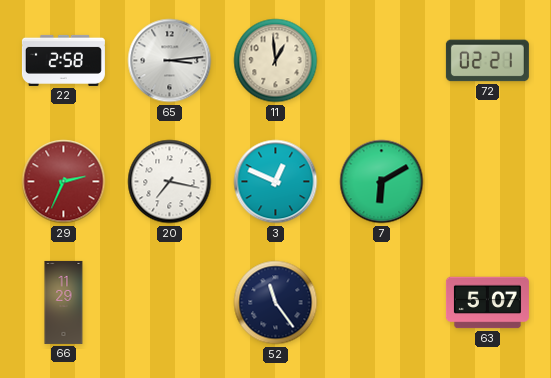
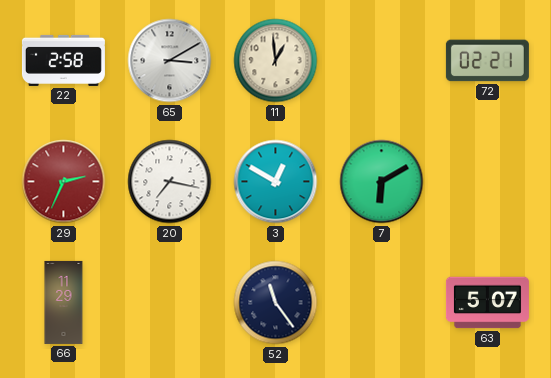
65: 3:14 -> 3:10 (170, 61)
3: 12:49 -> 12:50 (276, 182)
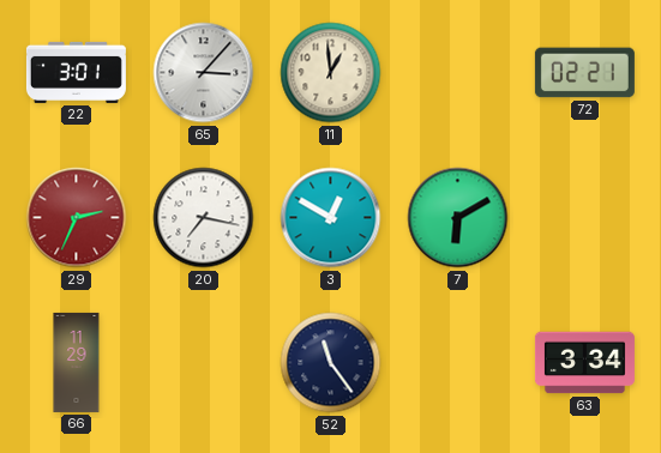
22: 2:58 -> 3:01 (76, 72)
65: 3:10 -> 3:07 (204, 73)
63: 5:07 -> 3:34 (584, 363)
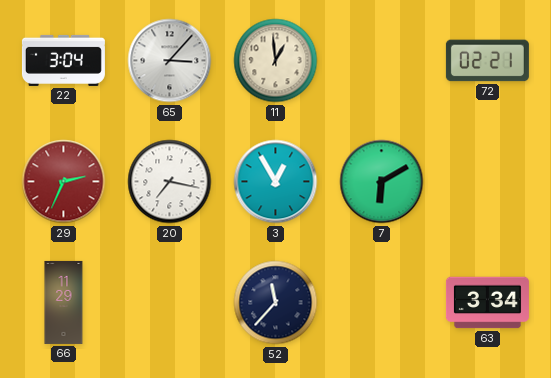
22: 3:01 -> 3:04 (63, 60)
3: 12:50 -> 12:55 (276, 182)
52: 11:24 -> 11:37 (276, 303)
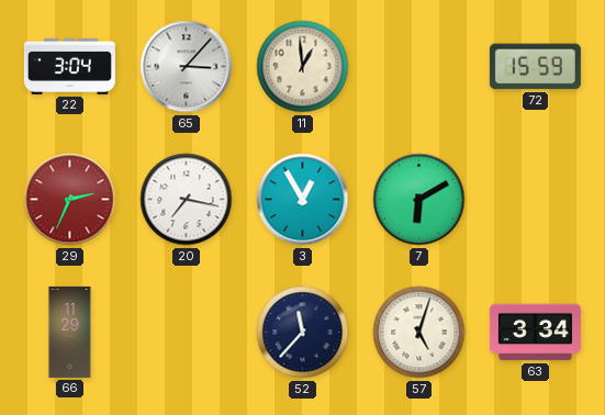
72: 02:21 -> 15:59 (535, 67)
57: none -> 5:03 (419, 333)
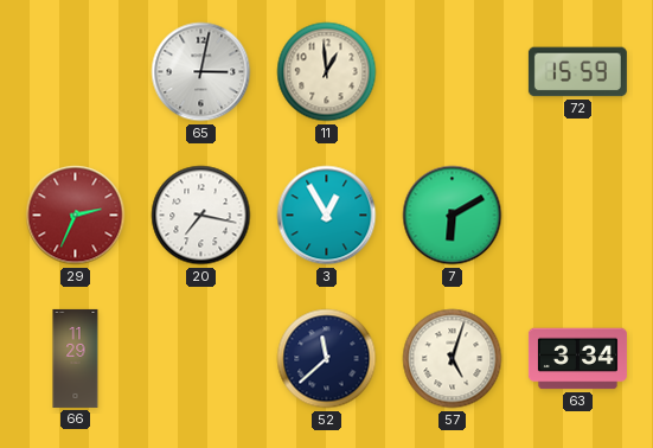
22: 3:04 -> none (69, 66)
65: 3:07 -> 3:02 (201, 72)
52: 11:37 -> 11:38 (327, 359)
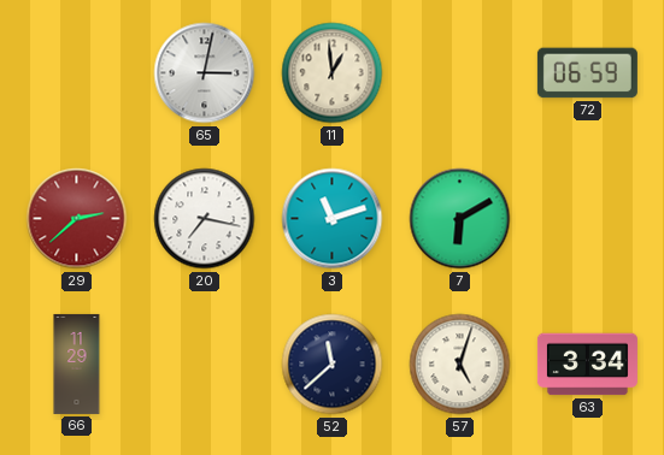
72: 15:59 -> 06:59 (587, 73)
29: 2:34 -> 2:38 (77, 219)
3: 12:55 -> 11:12 (333, 219)
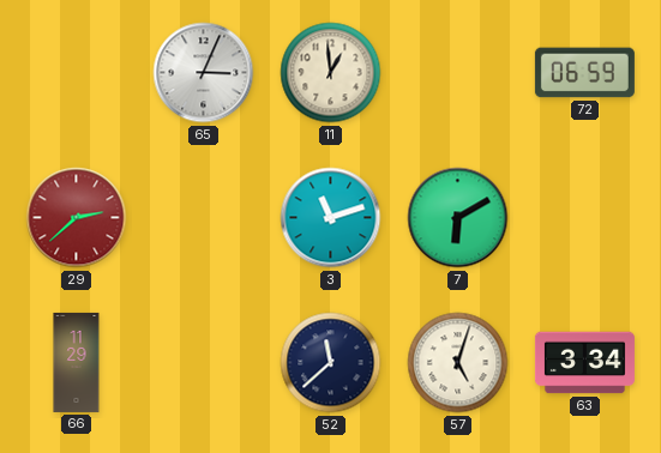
65: 3:02 -> 3:04 (204, 73)
20: 7:17 -> none (205, 219)
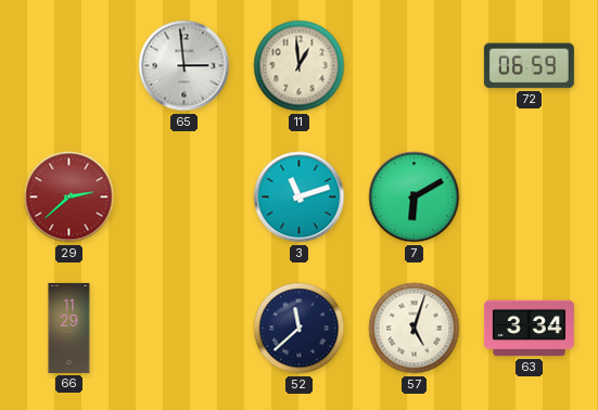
65: 3:04 -> 2:59 (185, 66)
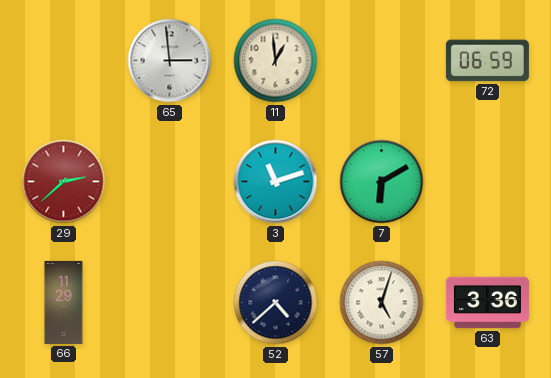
52: 11:38 -> 4:38 (276, 303)
63: 3:34 -> 3:36 (487, 303)
